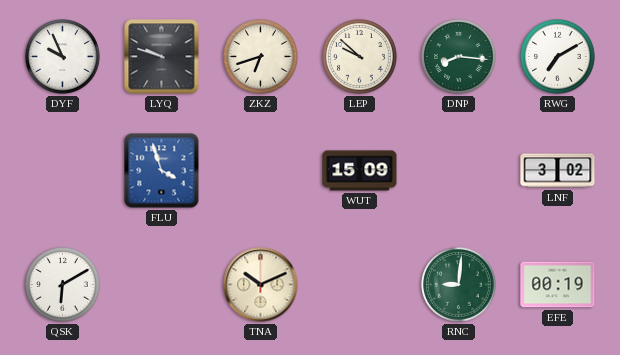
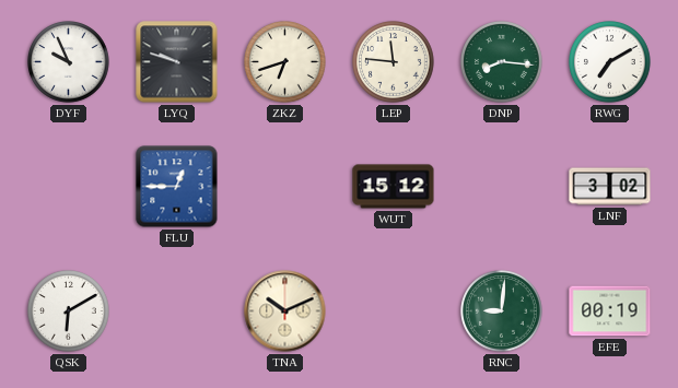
LEP: 9:52 -> 11:46 (394, 62)
FLU: 3:57 -> 12:45 (177, 187)
WUT: 15:09 -> 15:12 (394, 187)
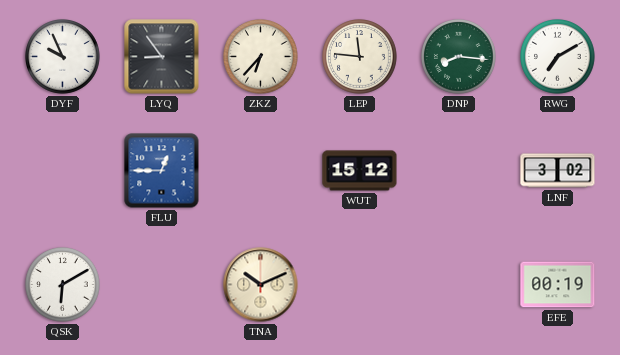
LYQ: 9:48 -> 8:54 (162, 57)
ZKZ: 6:42 -> 6:37 (261, 57)
RNC: 9:01 -> none (502, 311)
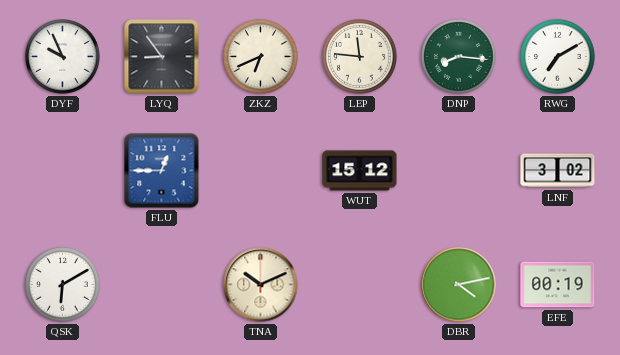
ZKZ: 6:37 -> 6:41 (261, 57)
DBR: none -> 4:13 (459, 285)
